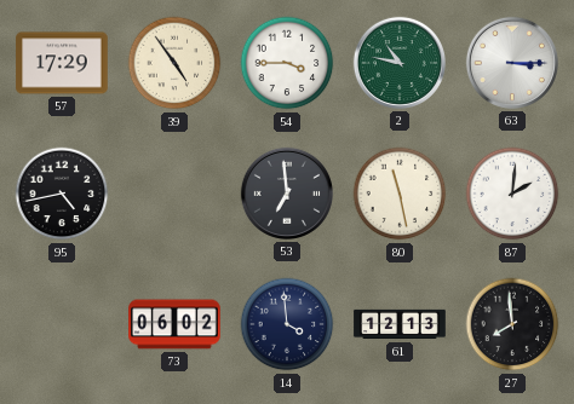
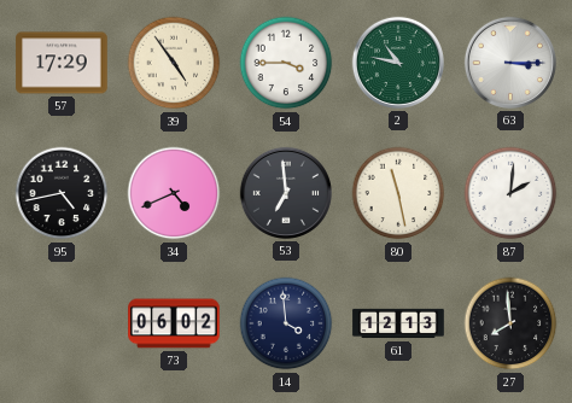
34: none -> 4:41 (174, 193)
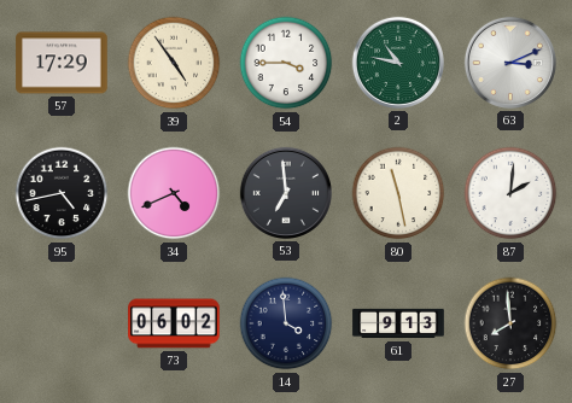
63: 3:15 -> 3:11 (510, 63)
61: 12:13 -> 9:13 (398, 323)
